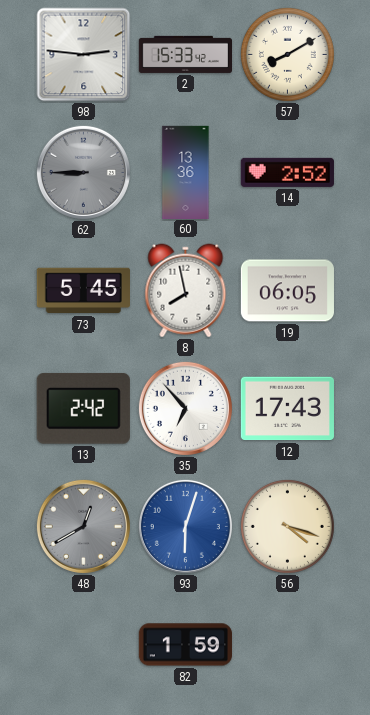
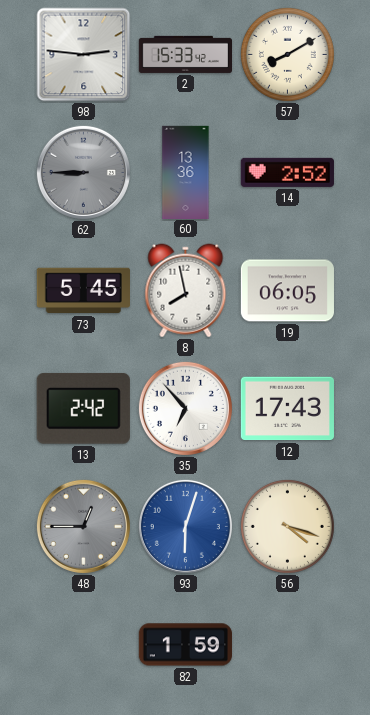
48: 12:40 -> 12:45 (83, 526)
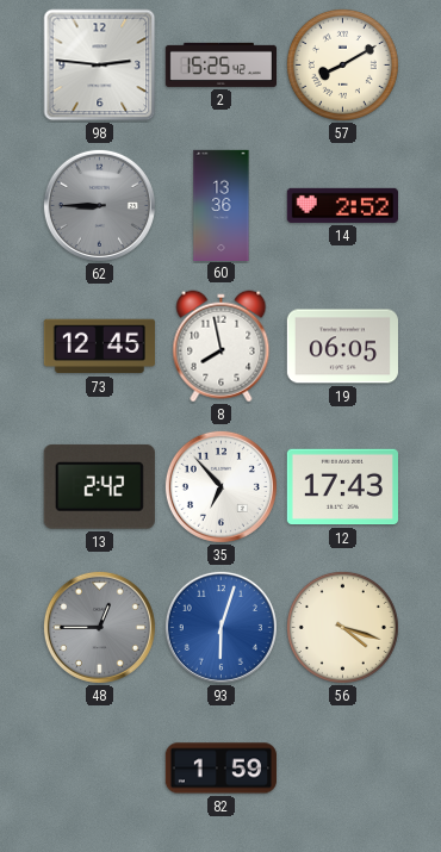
2: 15:33 -> 15:25 (220, 64)
73: 5:45 -> 12:45 (99, 347)
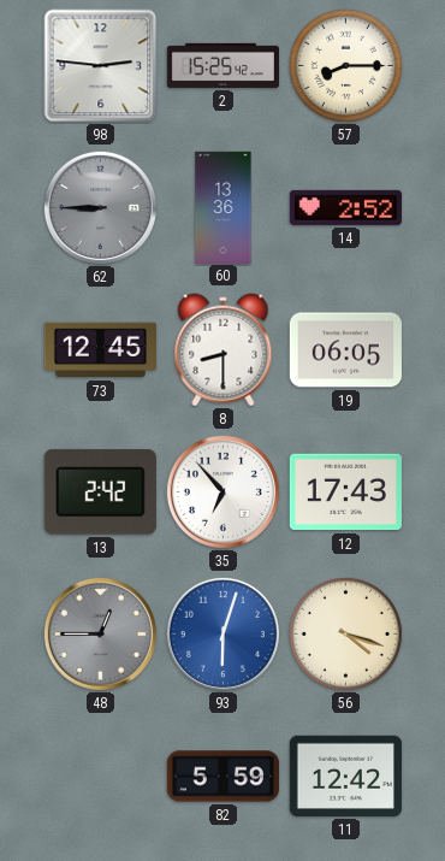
57: 8:10 -> 8:15 (345, 65)
8: 7:58 -> 8:30 (224, 350)
82: 1:59 -> 5:59 (222, 777)
11: none -> 12:42 (345, 776)
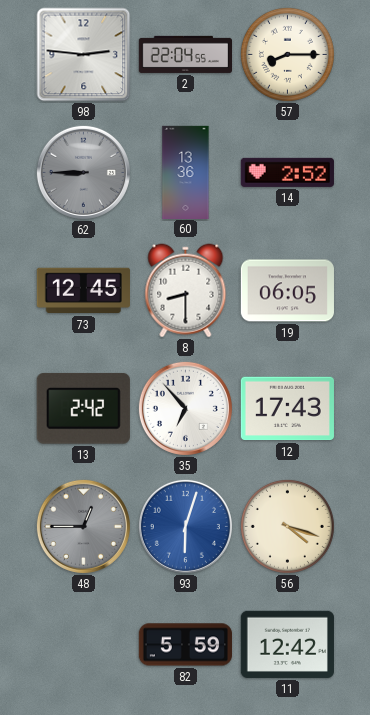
2: 15:25 -> 22:04 (185, 54)
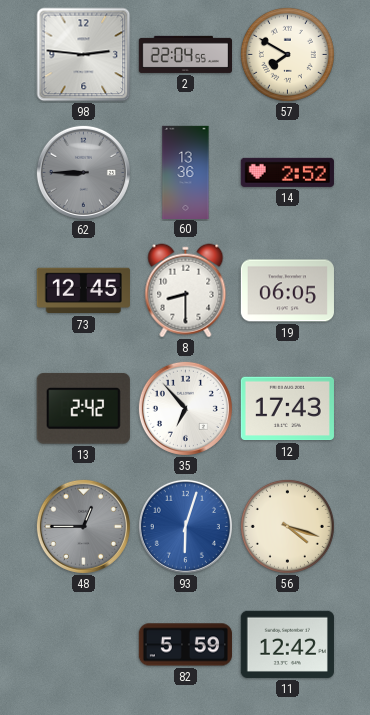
57: 8:15 -> 7:50 (287, 54)
